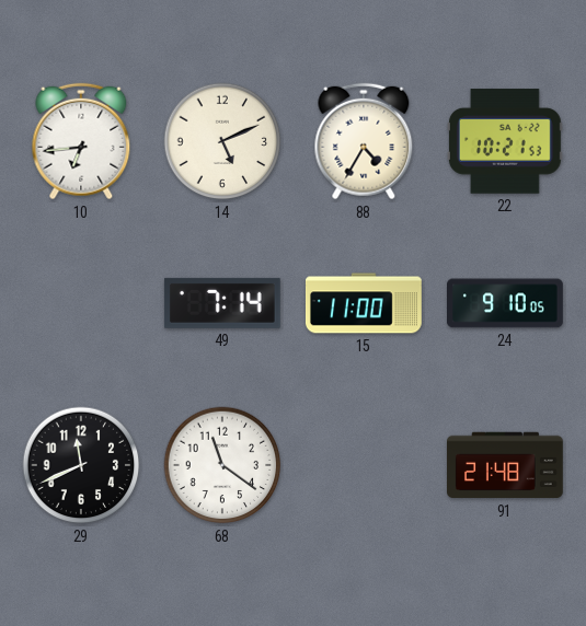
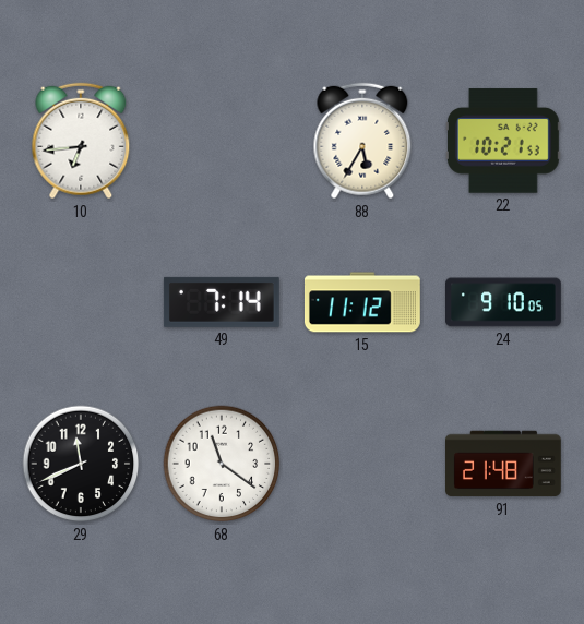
14: 5:11 -> none (222, 141)
88: 4:35 -> 5:35 (362, 141)
15: 11:00 -> 11:12 (362, 302)
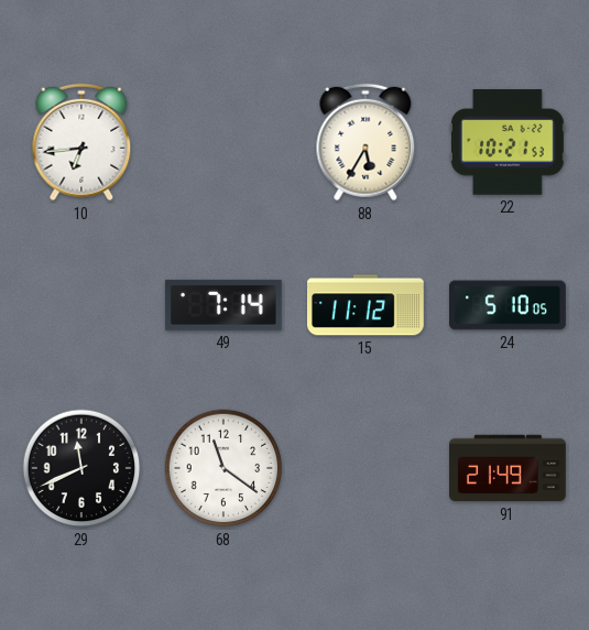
24: 9:10 -> 5:10 (509, 305)
91: 21:48 -> 21:49 (509, 468)
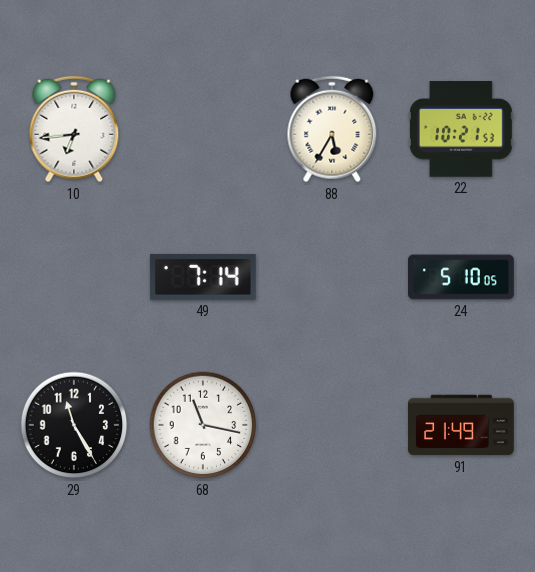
15: 11:12 -> none (366, 305)
29: 11:41 -> 11:25 (74, 425)
68: 11:21 -> 11:17 (203, 425)
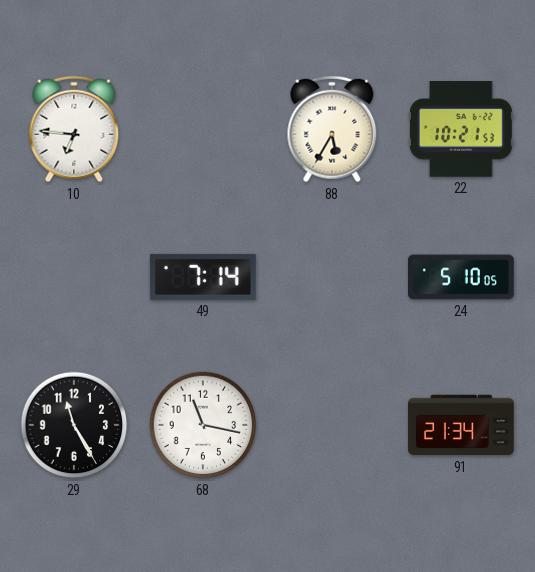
10: 6:44 -> 6:46 (74, 129)
91: 21:49 -> 21:34 (462, 425)
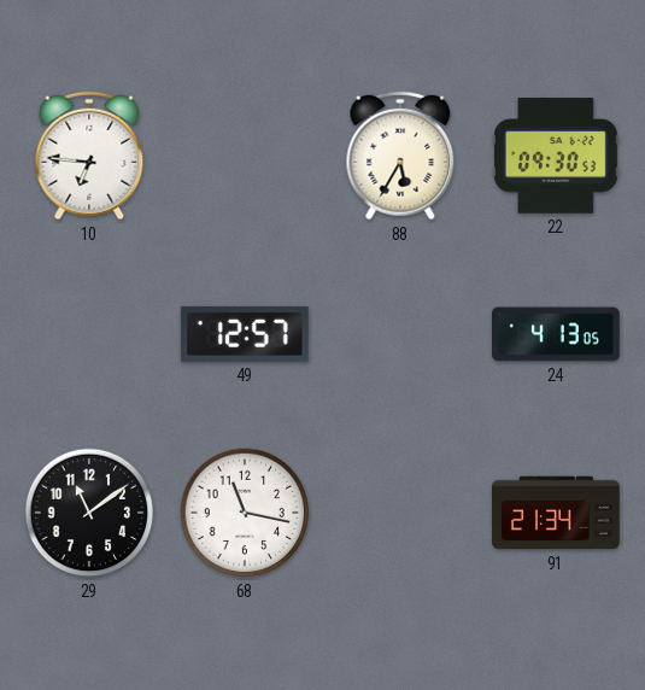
22: 10:21 -> 09:30 (556, 156)
49: 7:14 -> 12:57 (245, 334)
24: 5:10 -> 4:13 (557, 334)
29: 11:25 -> 11:09 (89, 513)
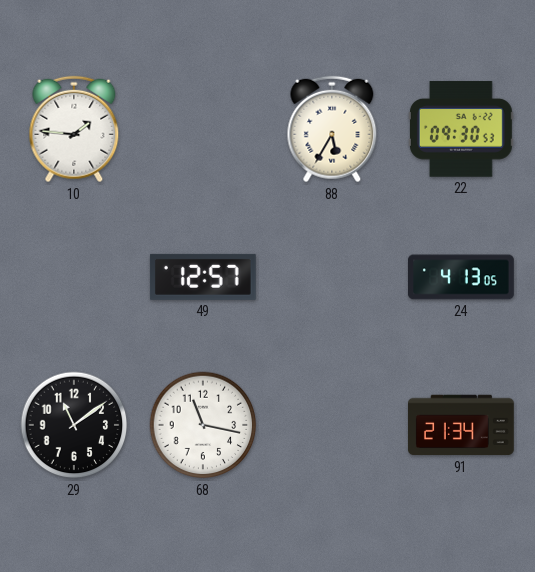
10: 6:46 -> 1:46 (74, 129)
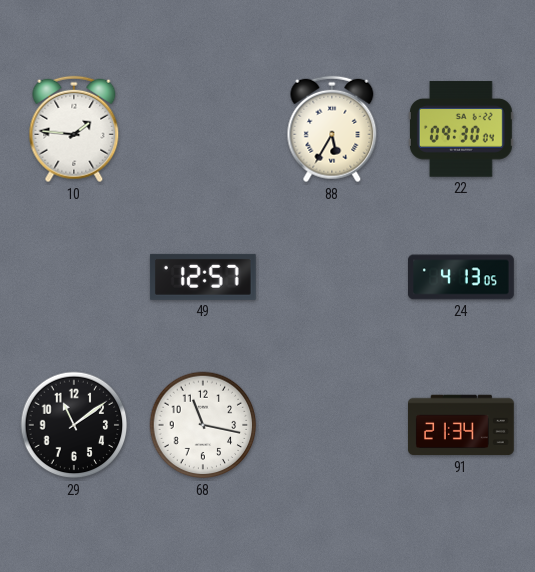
22: 09:30:53 -> 09:30:04 (461, 129)
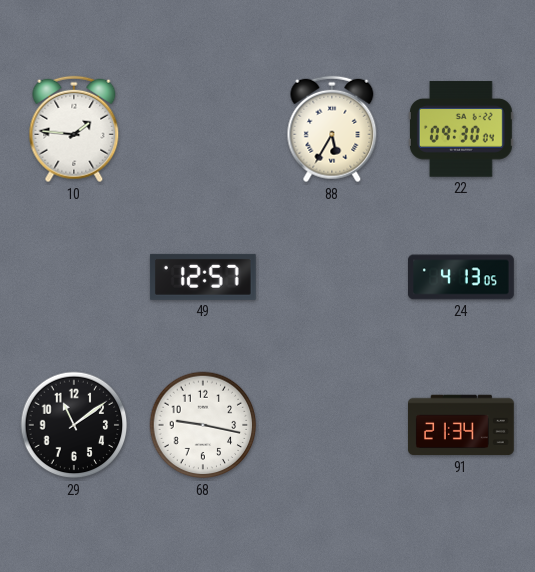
68: 11:17 -> 9:17 (203, 425)
